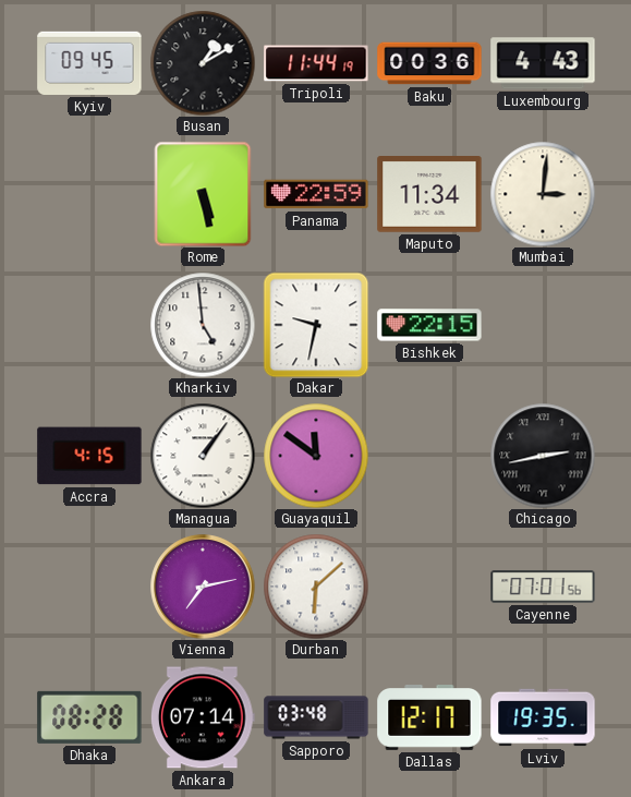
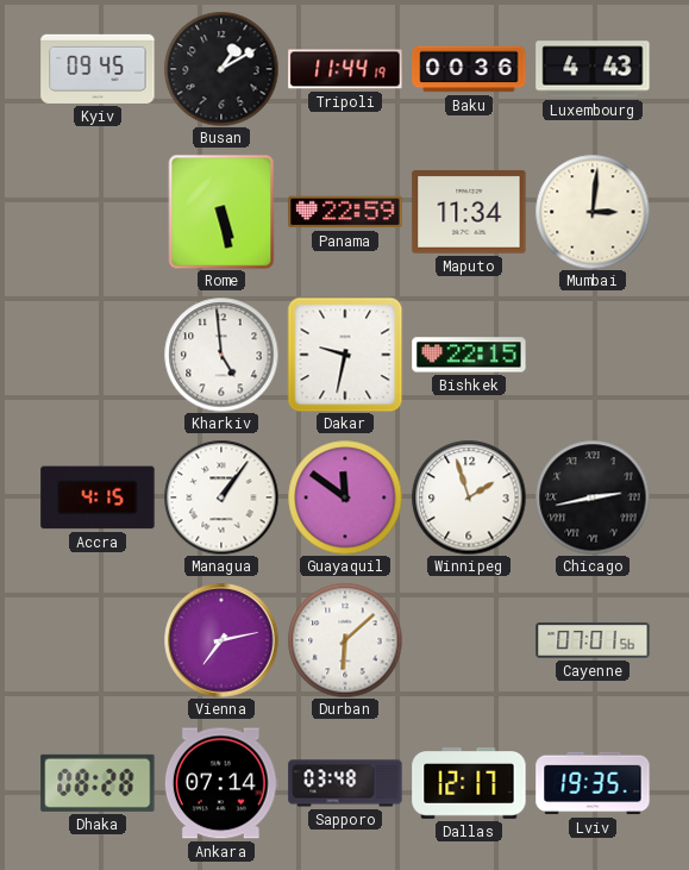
Winnipeg: none -> 1:57 (469, 497)
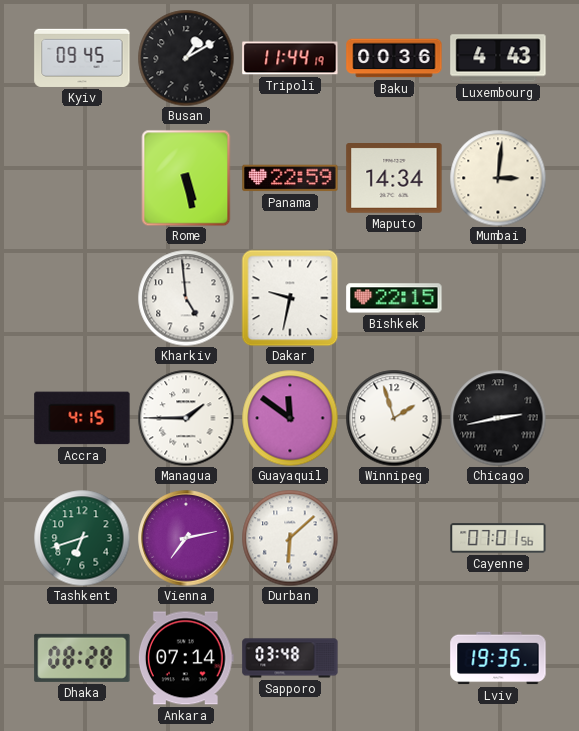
Maputo: 11:34 -> 14:34 (394, 178)
Managua: 1:06 -> 1:45 (186, 418)
Tashkent: none -> 6:42 (82, 538)
Dallas: 12:17 -> none (469, 784)
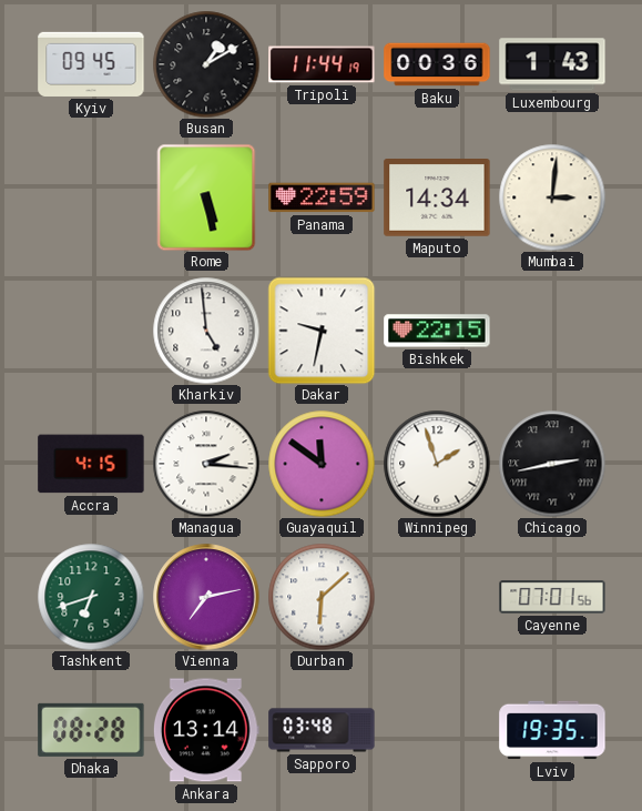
Luxembourg: 4:43 -> 1:43 (552, 64)
Managua: 1:45 -> 2:16 (206, 464)
Ankara: 07:14 -> 13:14 (206, 730)
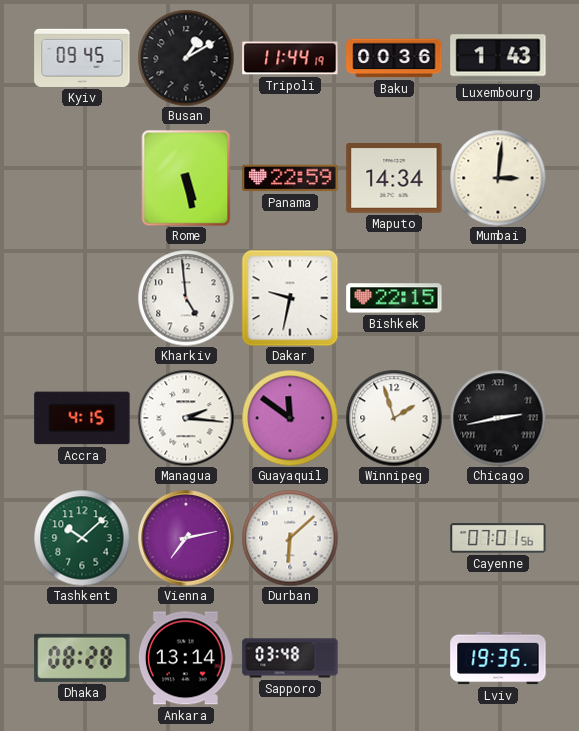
Tashkent: 6:42 -> 10:08 (82, 538)
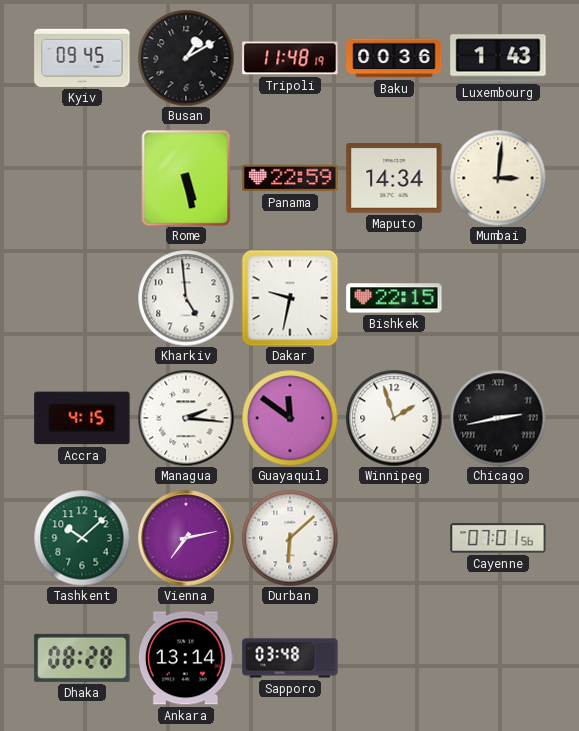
Tripoli: 11:44 -> 11:48 (290, 58)
Lviv: 19:35 -> none (498, 658)
